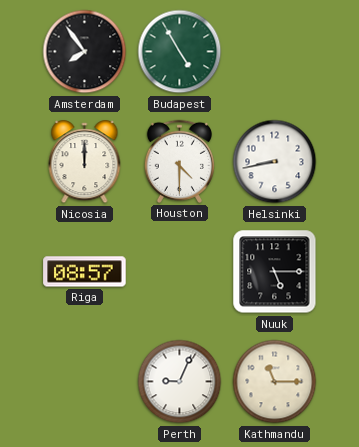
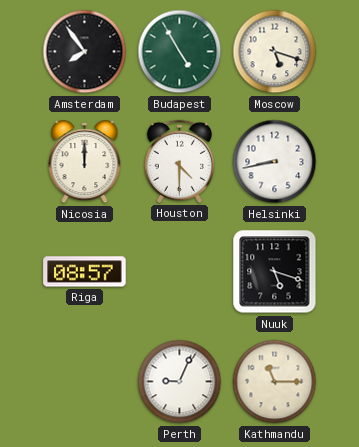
Moscow: none -> 5:18 (275, 52)
Nuuk: 5:15 -> 5:18 (275, 272)
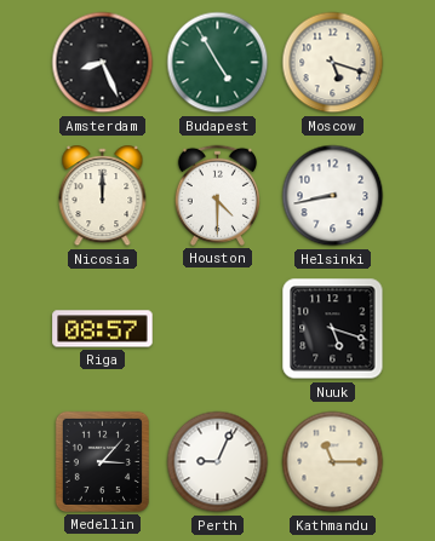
Amsterdam: 7:54 -> 8:26 (103, 63)
Medellin: none -> 3:07 (102, 461)
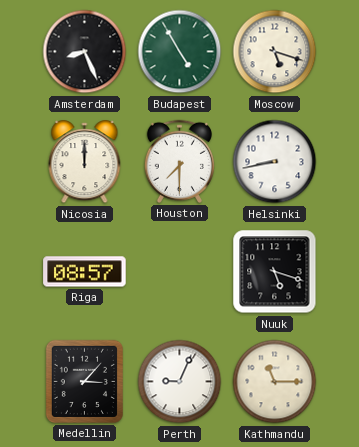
Houston: 4:30 -> 7:30 (179, 161)
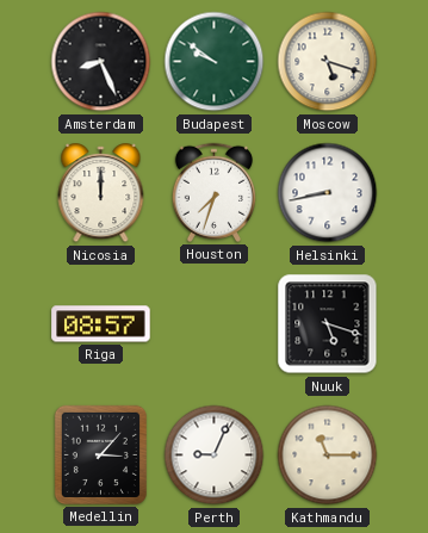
Budapest: 4:55 -> 9:51 (215, 62)
Houston: 7:30 -> 7:33 (213, 192)
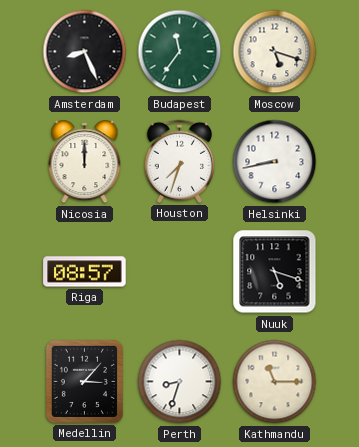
Budapest: 9:51 -> 11:36 (180, 52)
Perth: 9:04 -> 8:33 (180, 382)
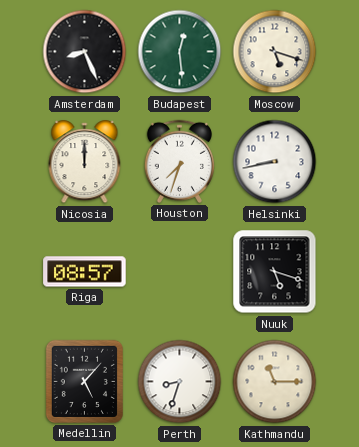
Budapest: 11:36 -> 12:29 (180, 52)
Medellin: 3:07 -> 5:07 (84, 381)
